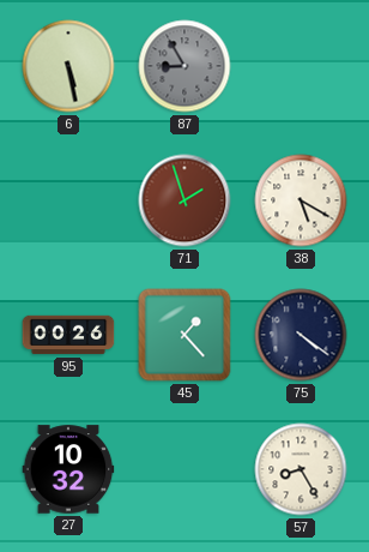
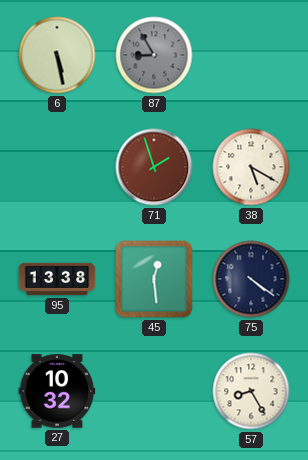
95: 00:26 -> 13:38 (57, 279)
45: 1:23 -> 12:29 (154, 279)
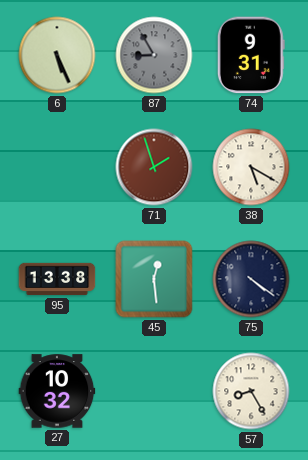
6: 5:28 -> 5:26 (57, 55)
74: none -> 9:31 (251, 55)
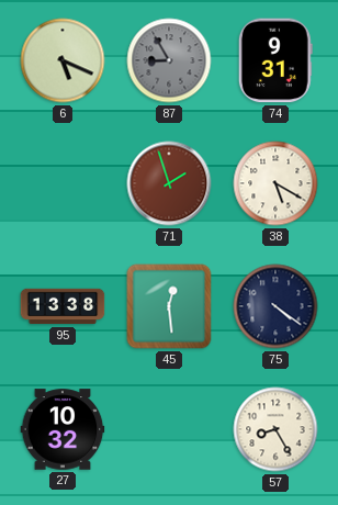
6: 5:26 -> 5:19 (63, 60)
